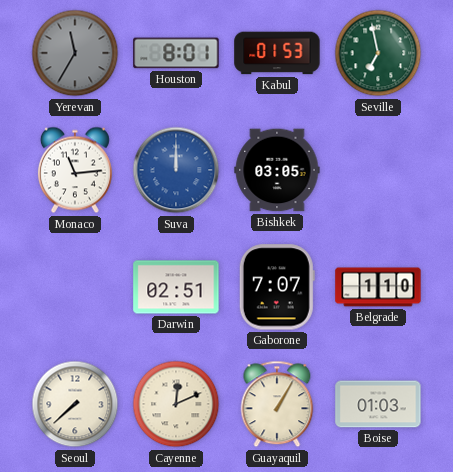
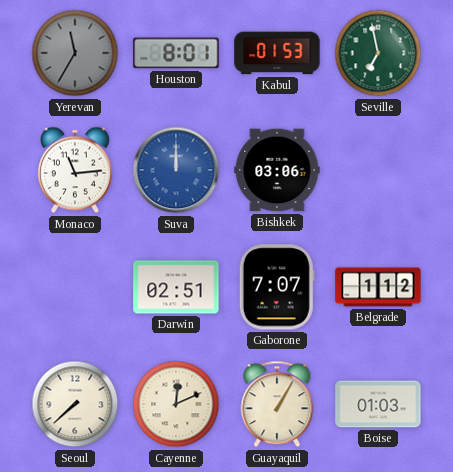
Bishkek: 03:05 -> 03:06 (277, 170)
Belgrade: 1:10 -> 1:12 (378, 287)
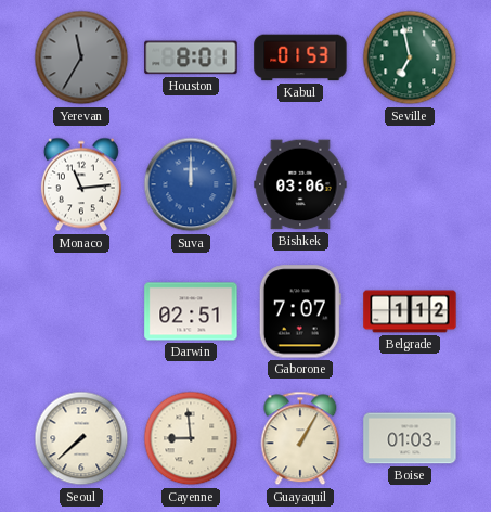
Cayenne: 12:11 -> 8:59 (191, 438)
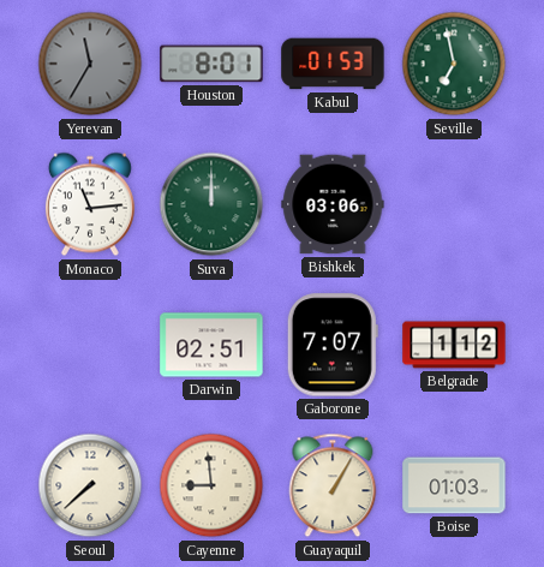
Suva dial: blue -> green (211, 204)
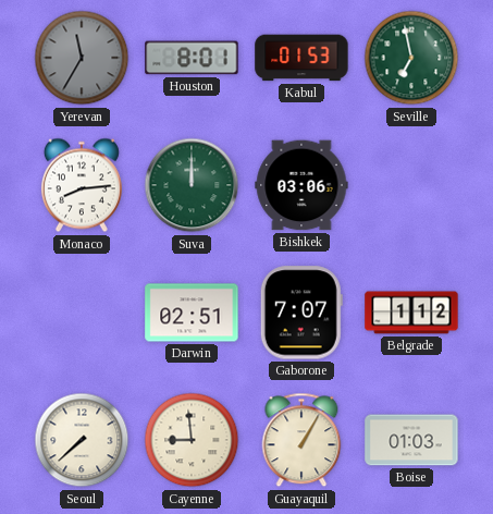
Monaco: 11:14 -> 8:14 (82, 185)
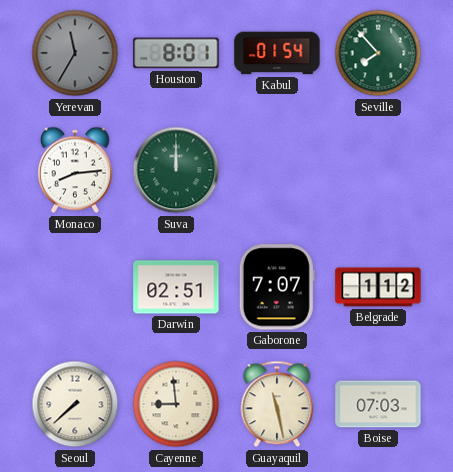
Kabul: 01:53 -> 01:54 (277, 53)
Seville: 6:58 -> 7:53 (378, 53)
Bishkek: 03:06 -> none (301, 185)
Guayaquil: 1:05 -> 11:28 (277, 404)
Boise: 01:03 -> 07:03 (378, 404)
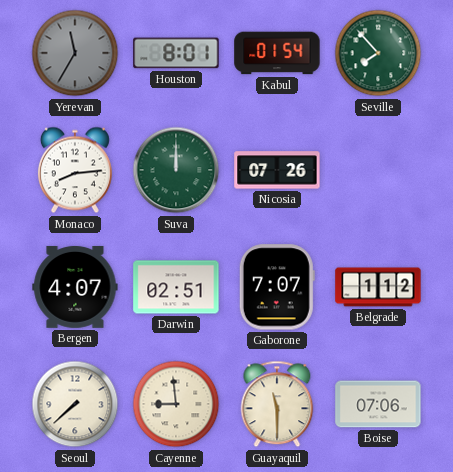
Nicosia: none -> 07:26 (277, 170)
Bergen: none -> 4:07 (75, 287)
Guayaquil: 11:28 -> 11:30 (277, 404)
Boise: 07:03 -> 07:06 (378, 404)
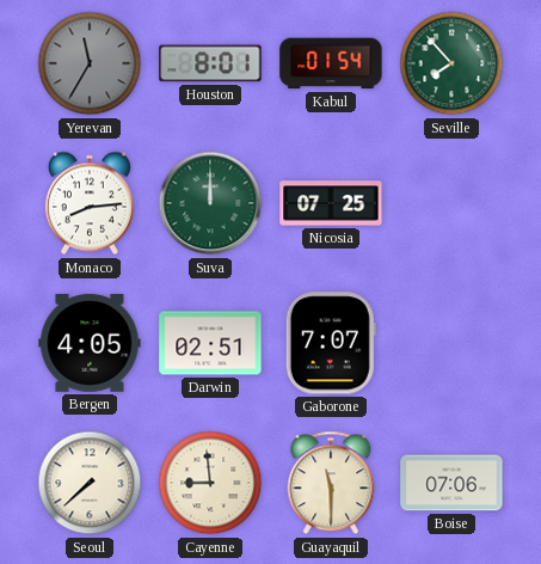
Nicosia: 07:26 -> 07:25 (331, 203)
Bergen: 4:07 -> 4:05 (90, 343)
Belgrade: 1:12 -> none (378, 287)
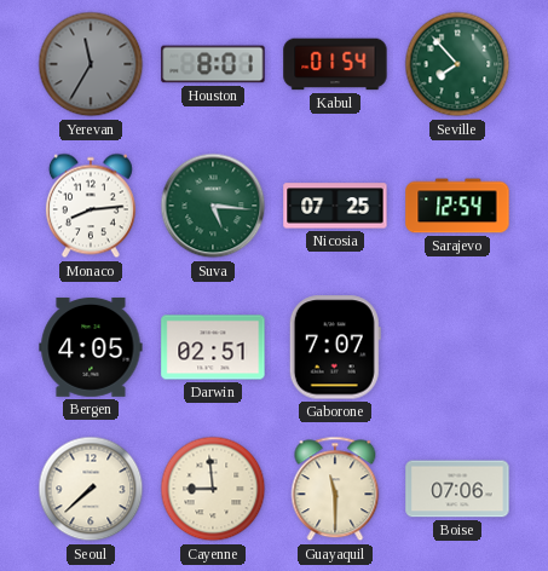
Suva: 12:00 -> 5:16 (213, 206)
Sarajevo: none -> 12:54 (457, 206)
